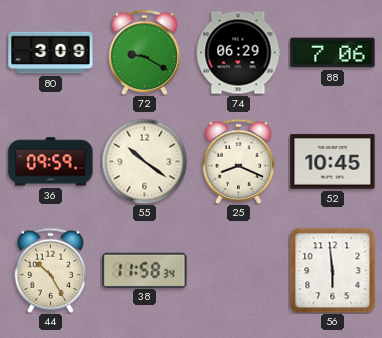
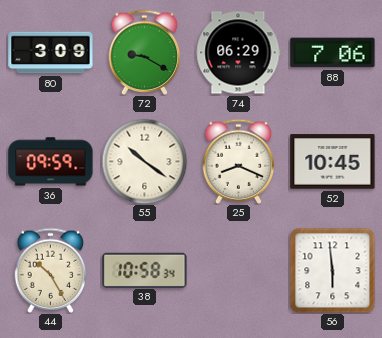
38: 11:58 -> 10:58 (145, 270)
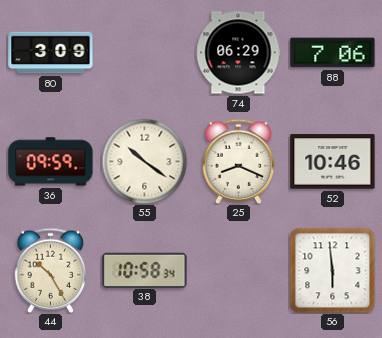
72: 9:20 -> none (145, 52)
52: 10:45 -> 10:46 (333, 162)
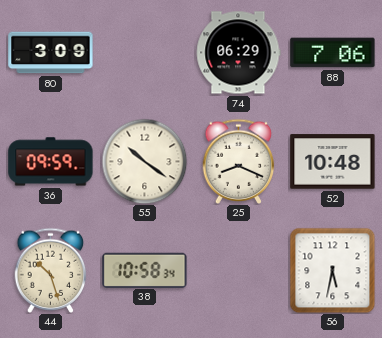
52: 10:46 -> 10:48 (333, 162)
44: 10:25 -> 10:27 (51, 270)
56: 5:59 -> 5:32 (332, 270)
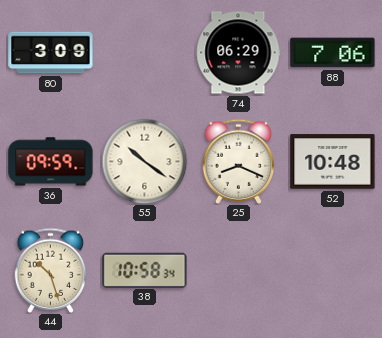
56: 5:32 -> none (332, 270)
